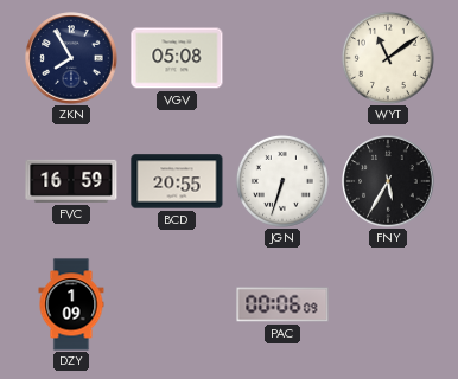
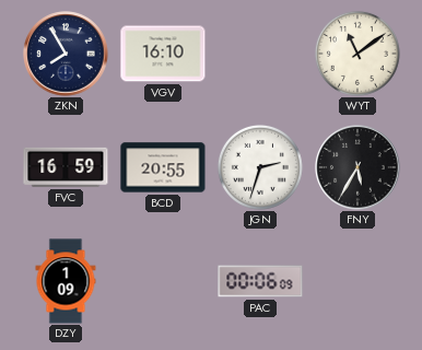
VGV: 05:08 -> 16:10 (163, 54)
JGN: 6:33 -> 2:33 (260, 167)
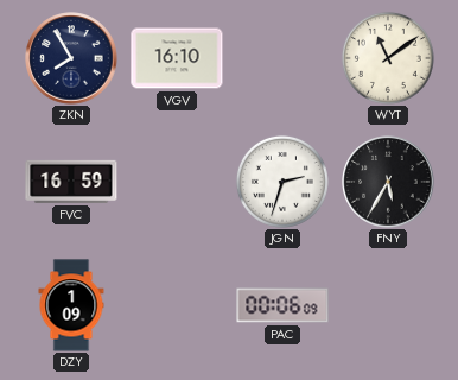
BCD: 20:55 -> none (163, 167)
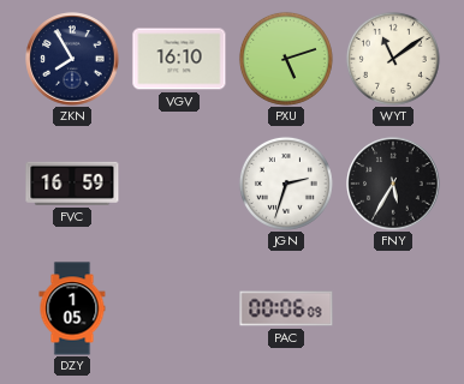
PXU: none -> 5:12 (286, 59)
DZY: 1:09 -> 1:05 (72, 308)
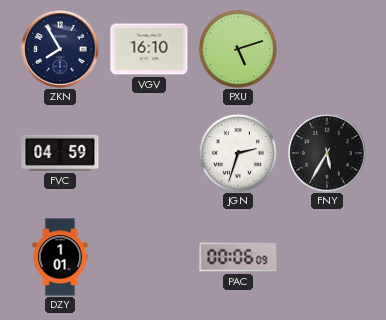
WYT: 11:09 -> none (393, 59)
FVC: 16:59 -> 04:59 (60, 153)
DZY: 1:05 -> 1:01 (60, 257)
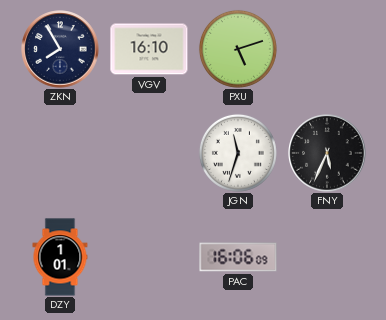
FVC: 04:59 -> none (60, 153)
JGN: 2:33 -> 11:33 (238, 153)
FNY: 5:35 -> 5:34 (327, 153)
PAC: 00:06 -> 16:06 (238, 257)
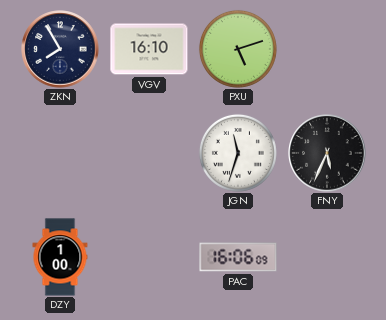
DZY: 1:01 -> 1:00 (60, 257)
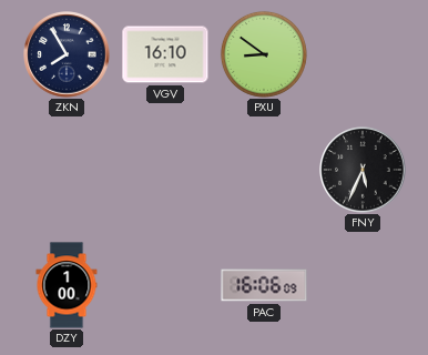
PXU: 5:12 -> 8:51 (264, 54)
JGN: 11:33 -> none (238, 153)
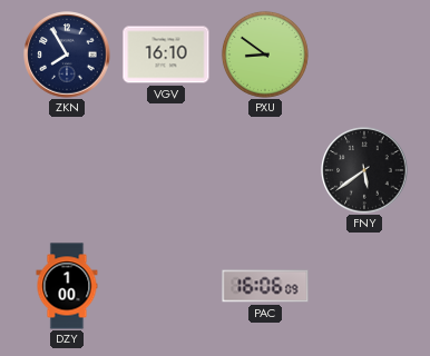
FNY: 5:34 -> 5:39 (364, 170)
